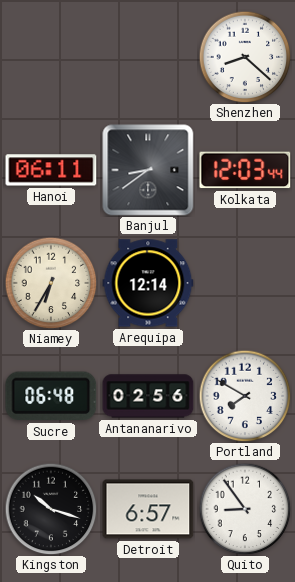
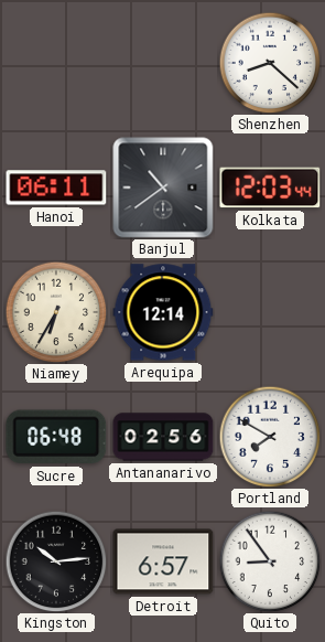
Banjul: 8:39 -> 10:39 (163, 188)
Kingston: 10:18 -> 10:14 (56, 561)
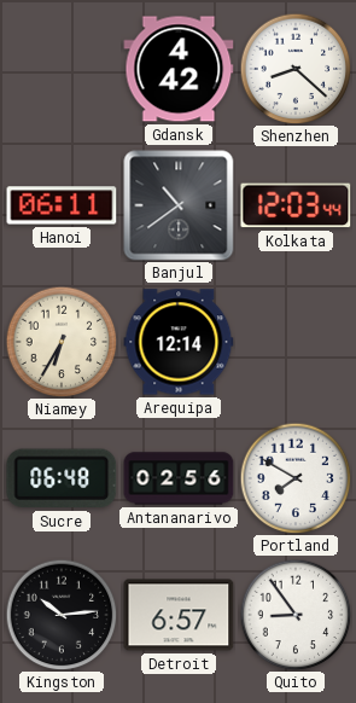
Gdansk: none -> 4:42 (179, 69)
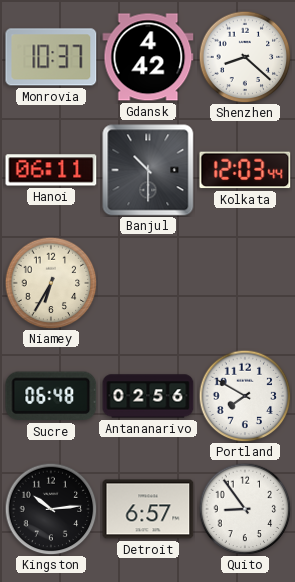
Monrovia: none -> 10:37 (51, 57)
Banjul: 10:39 -> 10:30 (148, 170)
Arequipa: 12:14 -> none (179, 342)
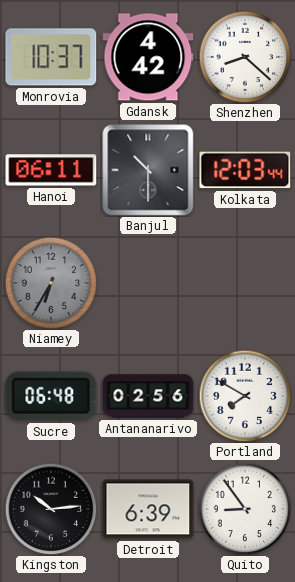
Niamey dial: cream -> grey (51, 283)
Detroit: 6:57 -> 6:39 (148, 509)
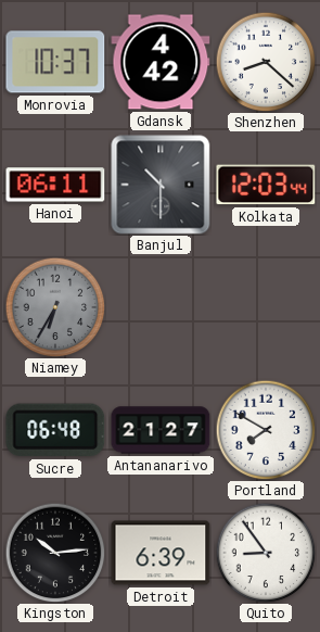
Antananarivo: 02:56 -> 21:27 (161, 430)
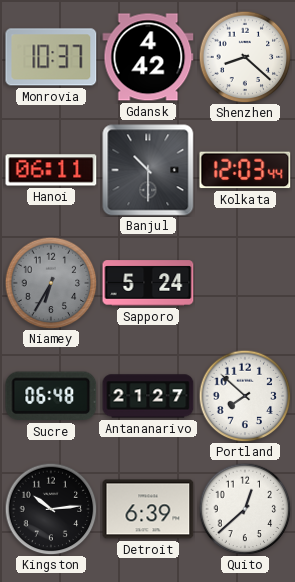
Sapporo: none -> 5:24 (148, 283)
Portland: 7:50 -> 7:52 (245, 396)
Quito: 8:54 -> 12:38 (245, 509)
